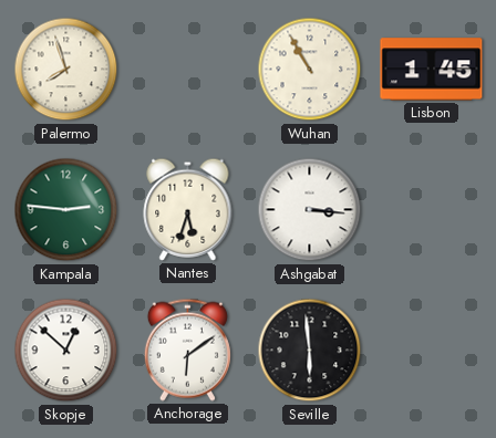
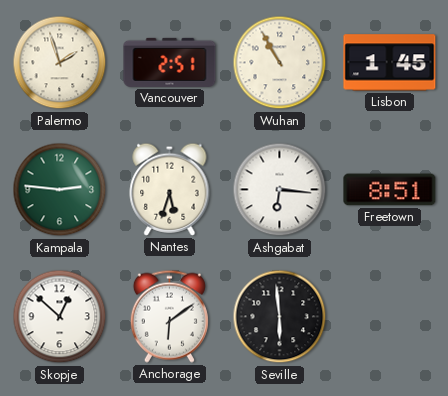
Palermo: 7:57 -> 1:57 (60, 63)
Vancouver: none -> 2:51 (170, 62)
Ashgabat: 3:16 -> 6:16 (280, 190)
Freetown: none -> 8:51 (390, 190)
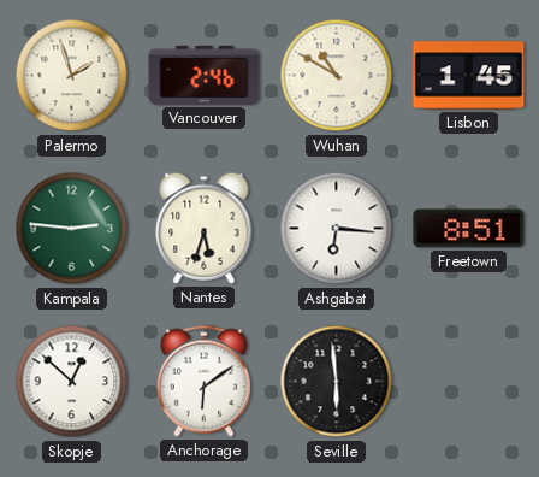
Vancouver: 2:51 -> 2:46 (205, 75)
Wuhan: 10:55 -> 10:50 (337, 76)
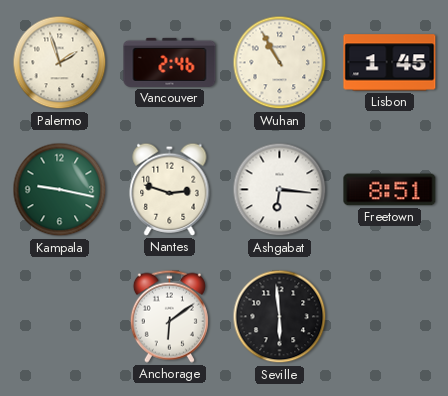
Wuhan: 10:50 -> 10:55 (280, 63)
Kampala: 2:46 -> 9:17 (60, 190)
Nantes: 5:33 -> 2:48 (170, 189)
Skopje: 12:52 -> none (72, 382)
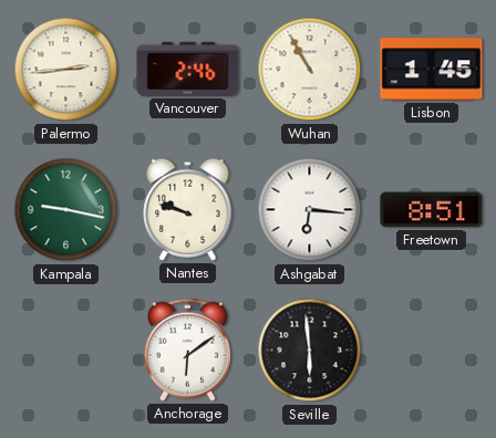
Palermo: 1:57 -> 2:44 (66, 70)
Nantes: 2:48 -> 9:48 (188, 209)
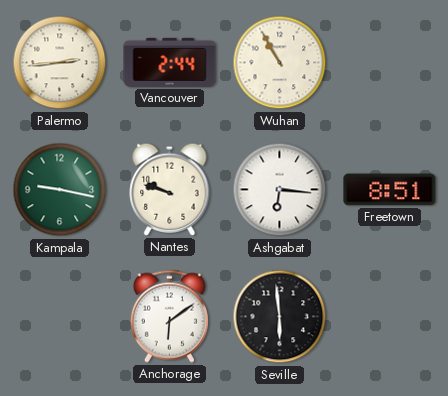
Vancouver: 2:46 -> 2:44 (170, 62)
Lisbon: 1:45 -> none (432, 70)
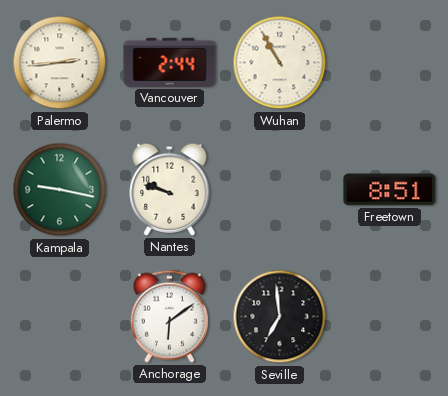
Ashgabat: 6:16 -> none (280, 190)
Seville: 5:59 -> 6:59 (280, 317)
